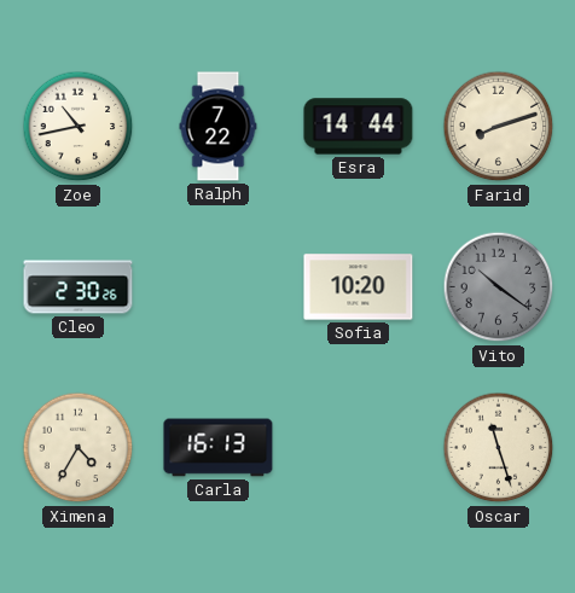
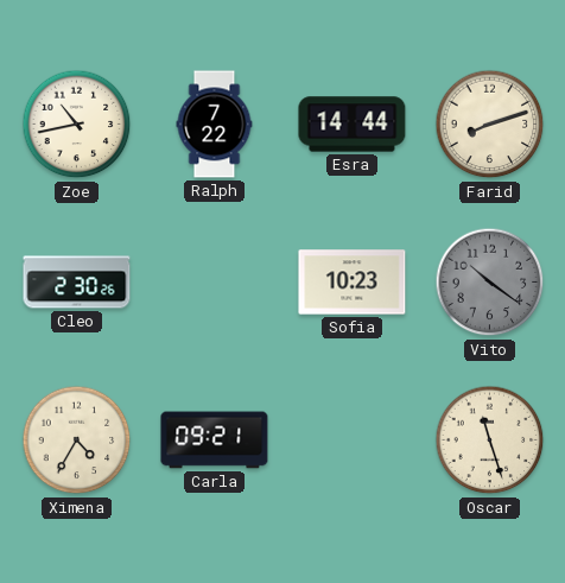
Sofia: 10:20 -> 10:23 (353, 283)
Carla: 16:13 -> 09:21 (215, 441)
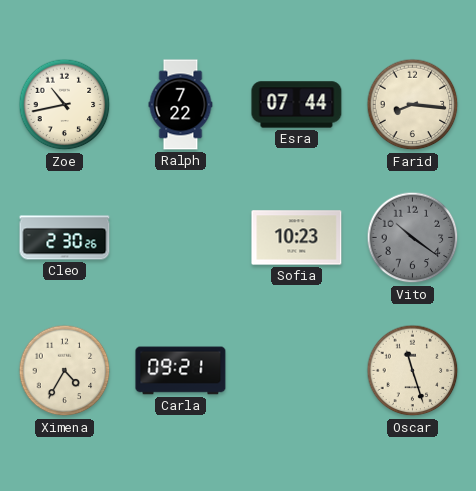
Esra: 14:44 -> 07:44 (297, 105)
Farid: 8:12 -> 8:16 (413, 105)
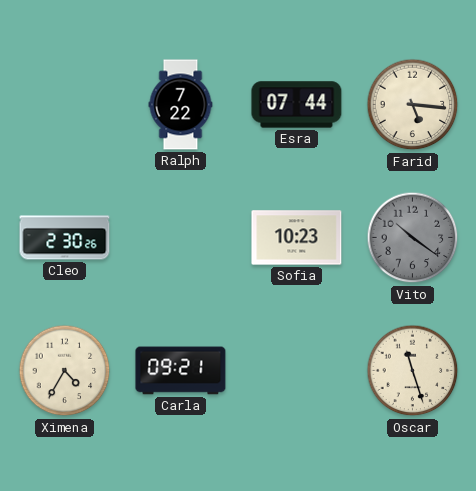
Zoe: 10:43 -> none (65, 105)
Farid: 8:16 -> 5:16 (413, 105)
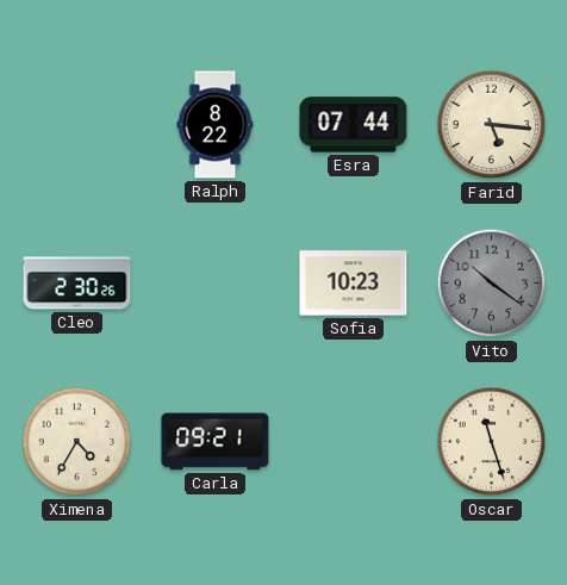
Ralph: 7:22 -> 8:22 (216, 125)
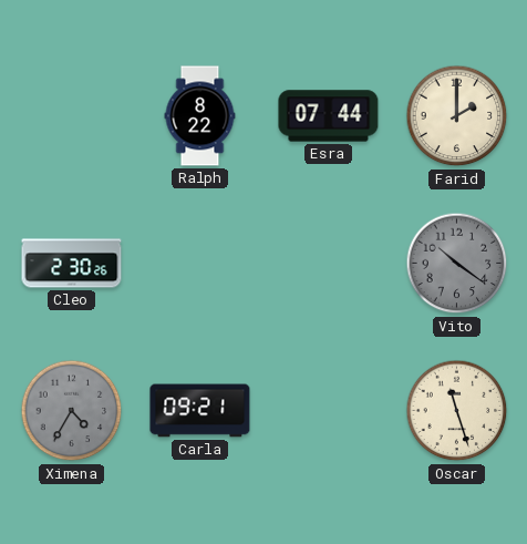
Farid: 5:16 -> 2:00 (457, 116)
Sofia: 10:23 -> none (354, 284)
Ximena dial: cream -> grey (72, 411)
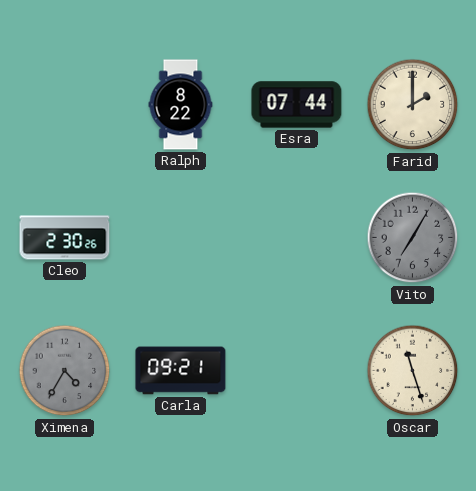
Vito: 10:21 -> 7:05 (413, 238)
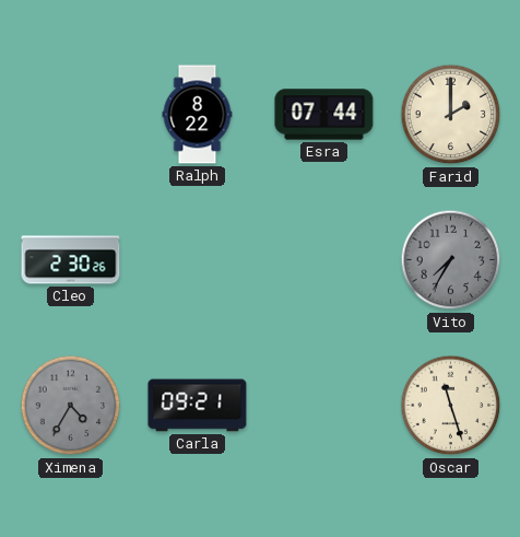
Vito: 7:05 -> 7:35 (451, 260)
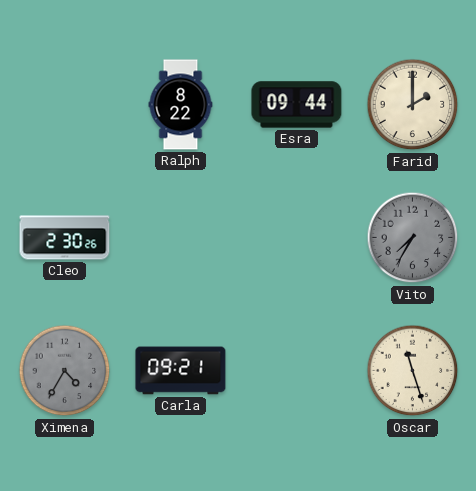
Esra: 07:44 -> 09:44 (297, 105)
